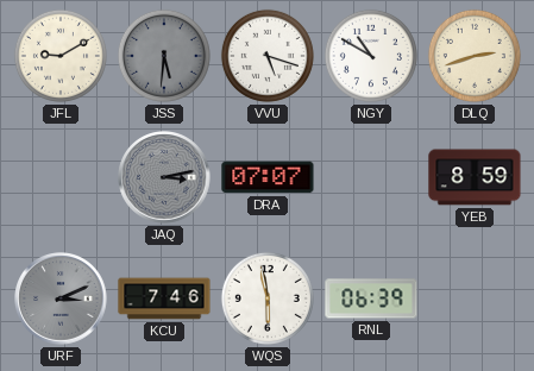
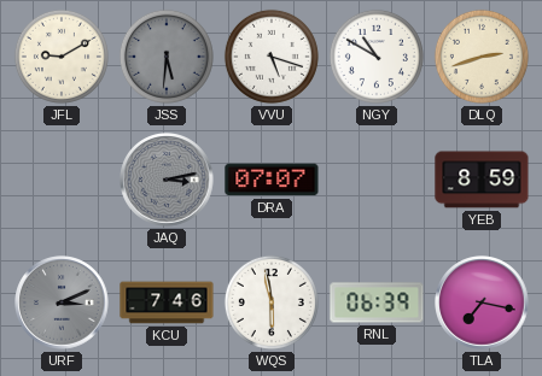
TLA: none -> 7:17 (482, 302)
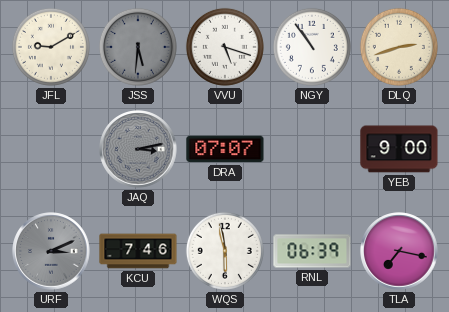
NGY: 10:50 -> 10:54 (312, 47)
YEB: 8:59 -> 9:00 (399, 149)
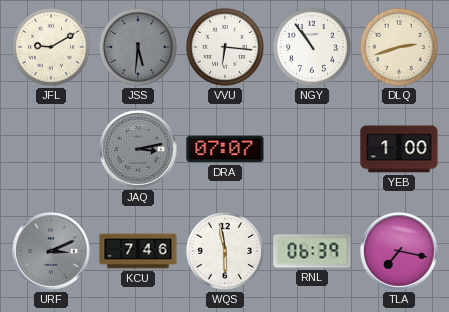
VVU: 5:18 -> 6:16 (225, 47)
YEB: 9:00 -> 1:00 (399, 149)
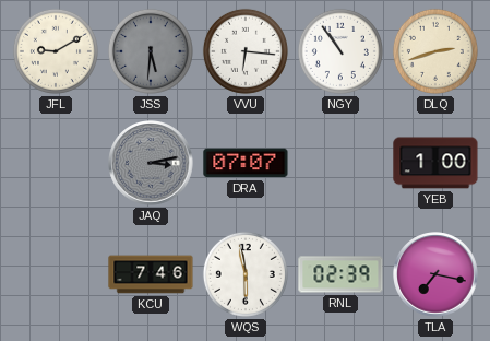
URF: 3:11 -> none (51, 251)
RNL: 06:39 -> 02:39 (340, 274)
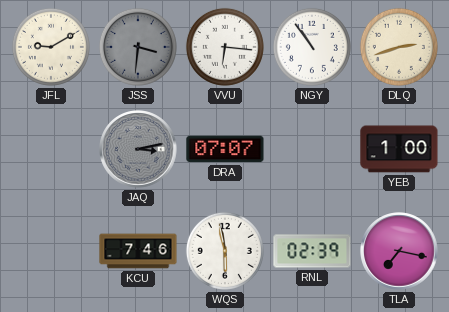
JSS: 5:31 -> 3:31 (138, 47)
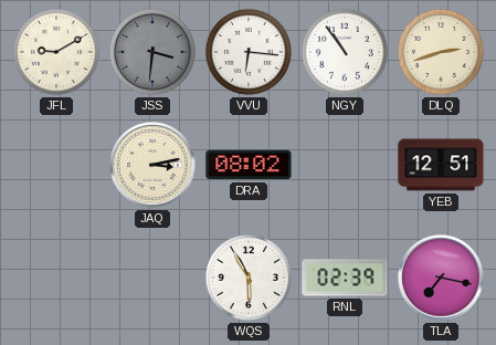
JAQ dial: grey -> cream (152, 165)
DRA: 07:07 -> 08:02 (249, 165)
YEB: 1:00 -> 12:51 (441, 165)
KCU: 7:46 -> none (138, 251)
WQS: 5:58 -> 5:55 (249, 278)
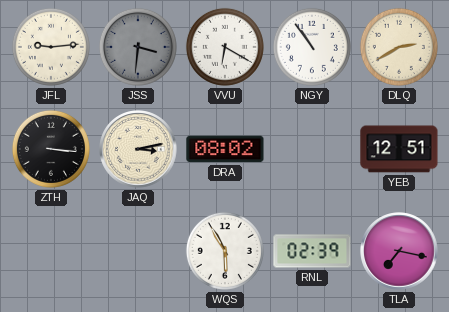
JFL: 9:10 -> 9:14 (51, 47)
VVU: 6:16 -> 6:20 (225, 47)
DLQ: 2:42 -> 2:40 (399, 47)
ZTH: none -> 3:16 (51, 149)
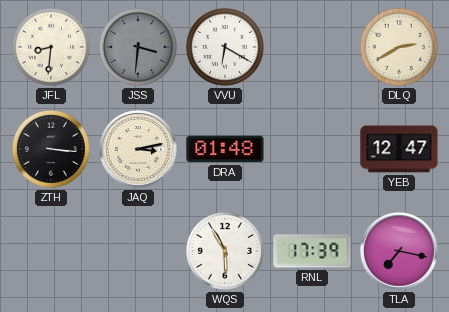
JFL: 9:14 -> 8:31 (51, 47)
NGY: 10:54 -> none (312, 47)
DRA: 08:02 -> 01:48 (225, 149)
YEB: 12:51 -> 12:47 (399, 149)
RNL: 02:39 -> 17:39 (312, 251)
